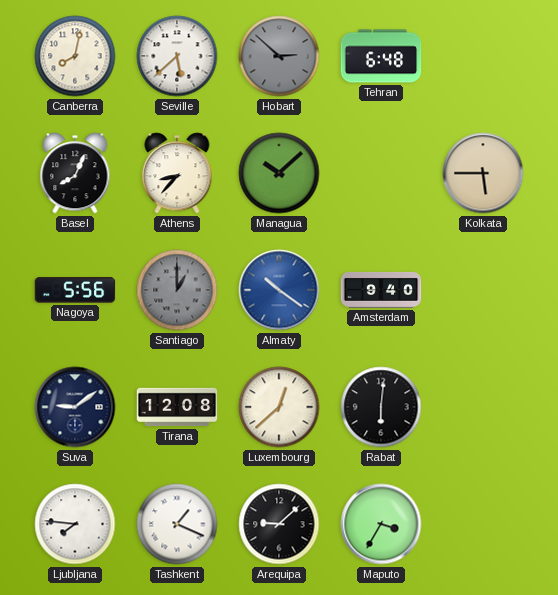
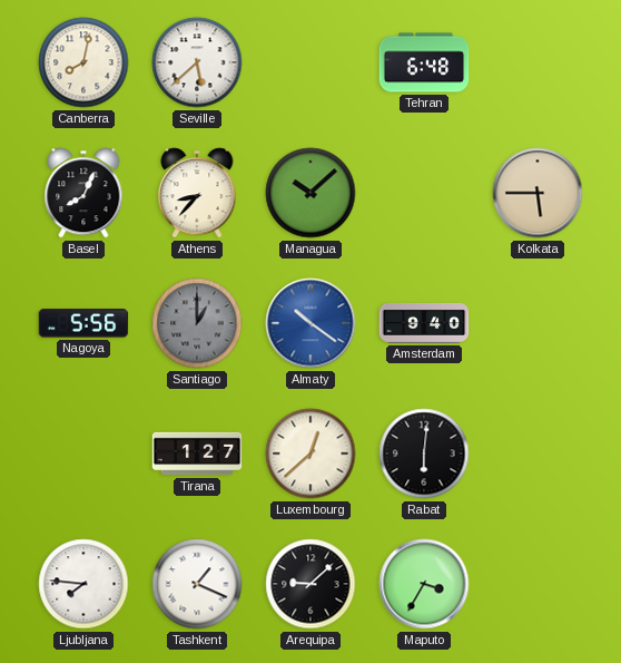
Hobart: 2:52 -> none (279, 56)
Suva: 9:09 -> none (75, 407)
Tirana: 12:08 -> 1:27 (197, 454)
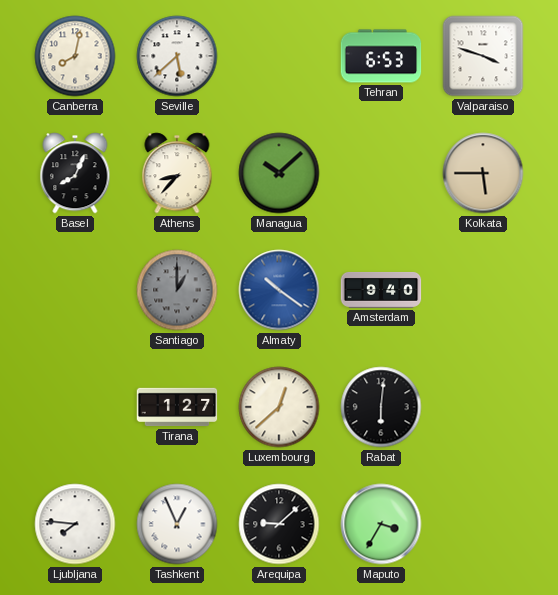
Tehran: 6:48 -> 6:53 (381, 56)
Valparaiso: none -> 3:48 (483, 56)
Nagoya: 5:56 -> none (83, 323)
Tashkent: 1:19 -> 12:56 (177, 524)
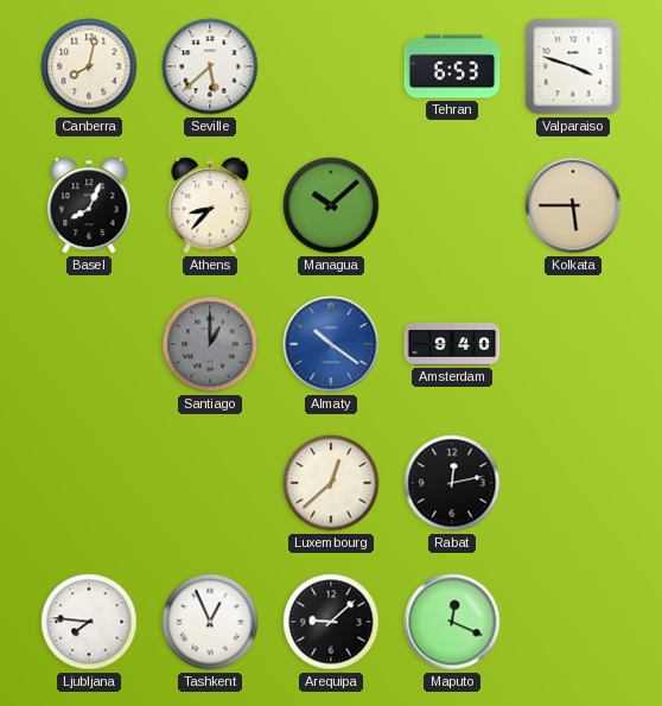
Tirana: 1:27 -> none (177, 407)
Rabat: 6:01 -> 12:13 (452, 483)
Maputo: 3:35 -> 12:19 (452, 622)
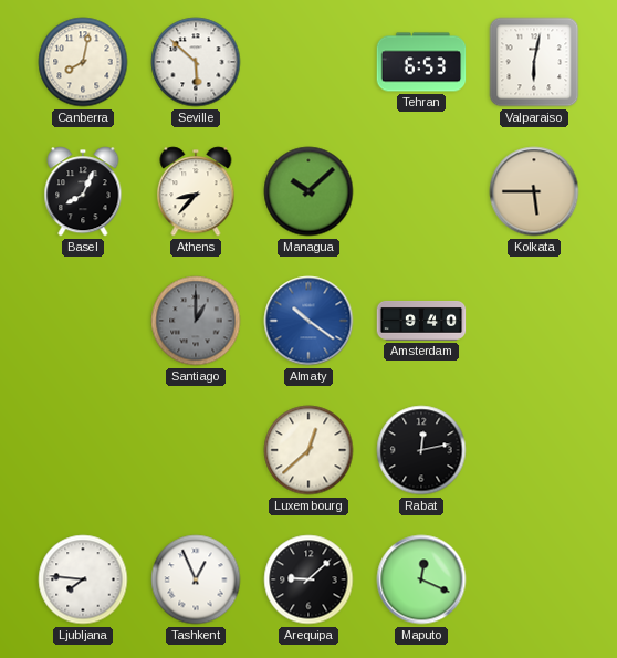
Seville: 5:38 -> 5:52 (196, 62)
Valparaiso: 3:48 -> 6:02 (534, 62)
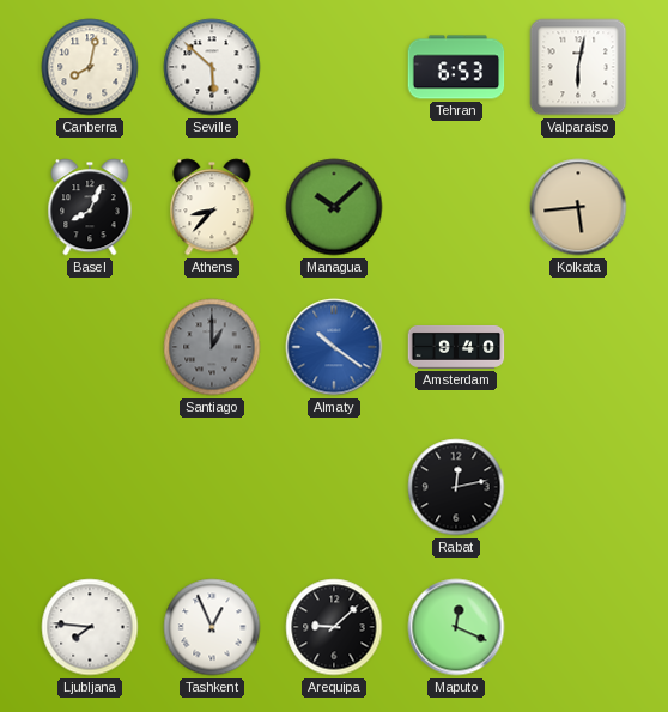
Kolkata: 5:45 -> 5:44 (578, 207)
Luxembourg: 12:38 -> none (308, 450)
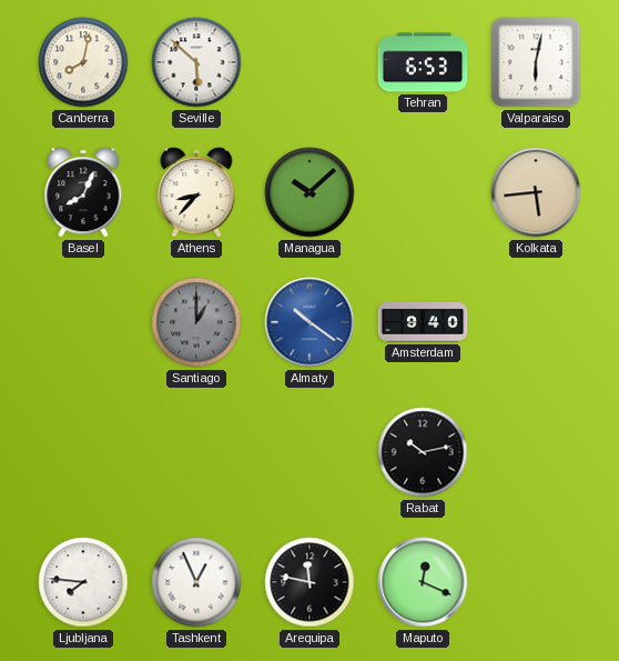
Rabat: 12:13 -> 10:13 (423, 452)
Arequipa: 9:08 -> 11:47 (309, 582)
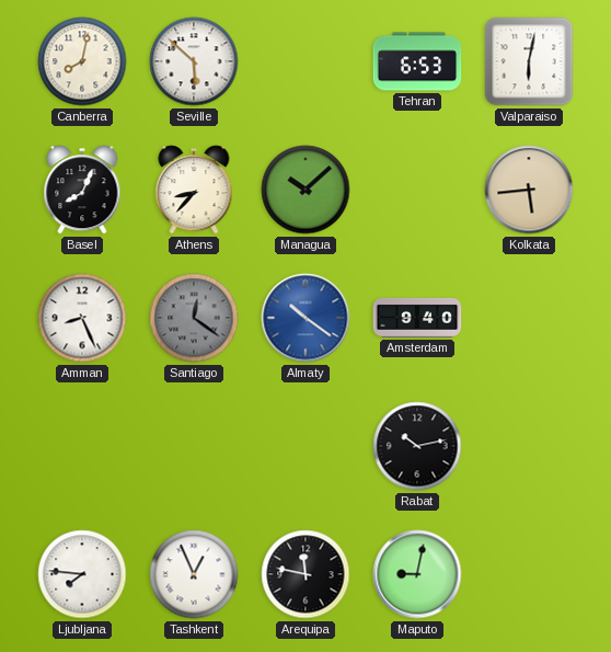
Amman: none -> 8:26 (82, 318)
Santiago: 1:00 -> 12:21 (194, 318)
Maputo: 12:19 -> 9:02 (417, 574)
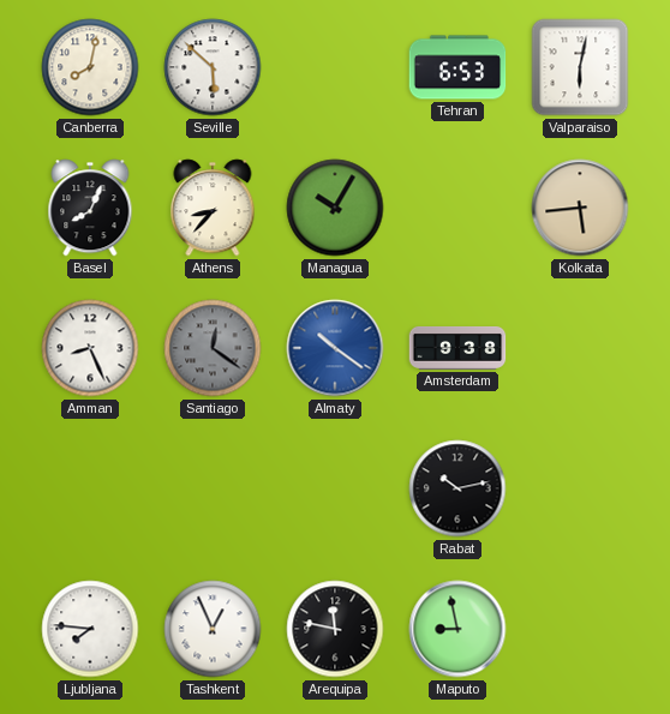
Managua: 10:08 -> 10:05 (335, 208)
Amsterdam: 9:40 -> 9:38 (457, 348)
Maputo: 9:02 -> 8:58 (457, 629)
